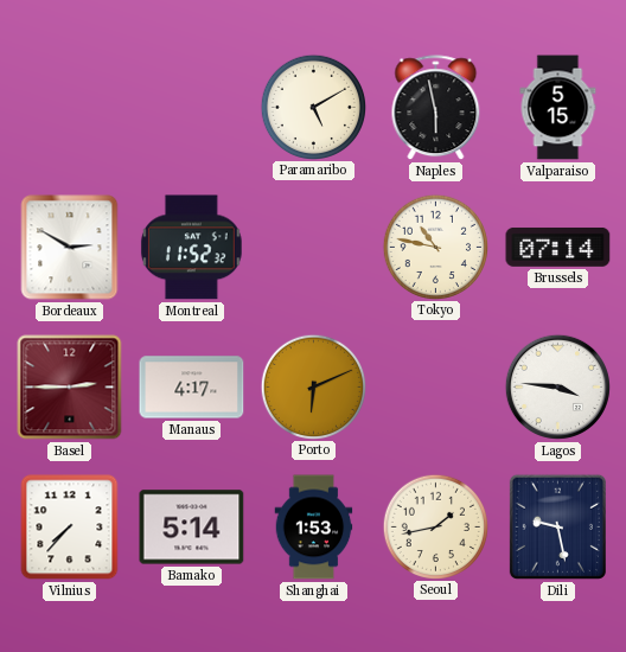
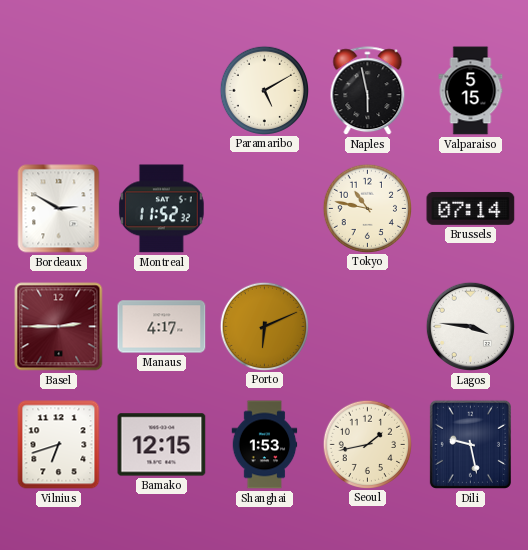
Vilnius: 7:37 -> 6:42 (59, 445)
Bamako: 5:14 -> 12:15 (162, 445)
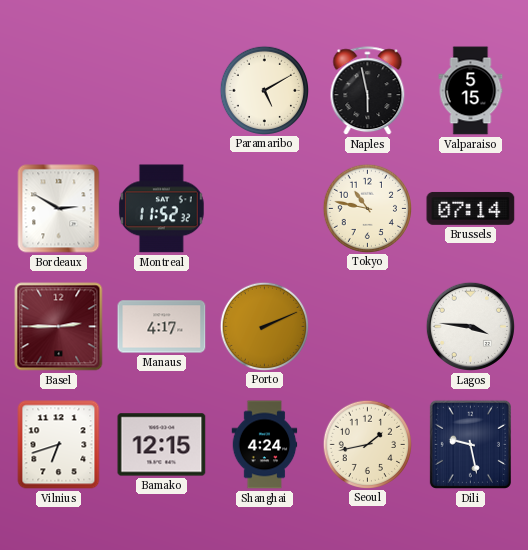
Porto: 6:11 -> 2:11 (264, 326)
Shanghai: 1:53 -> 4:24 (265, 445)
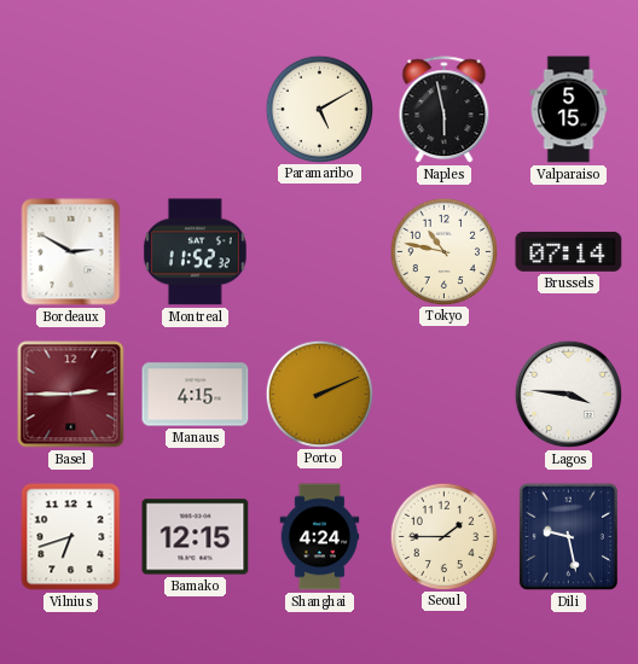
Manaus: 4:17 -> 4:15 (196, 395)
Seoul: 1:43 -> 1:45 (443, 536)
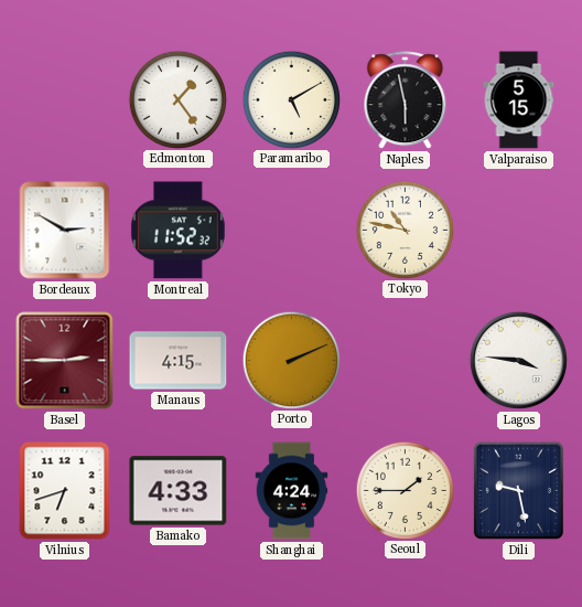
Edmonton: none -> 1:24 (177, 99)
Brussels: 07:14 -> none (569, 251)
Bamako: 12:15 -> 4:33 (179, 491)
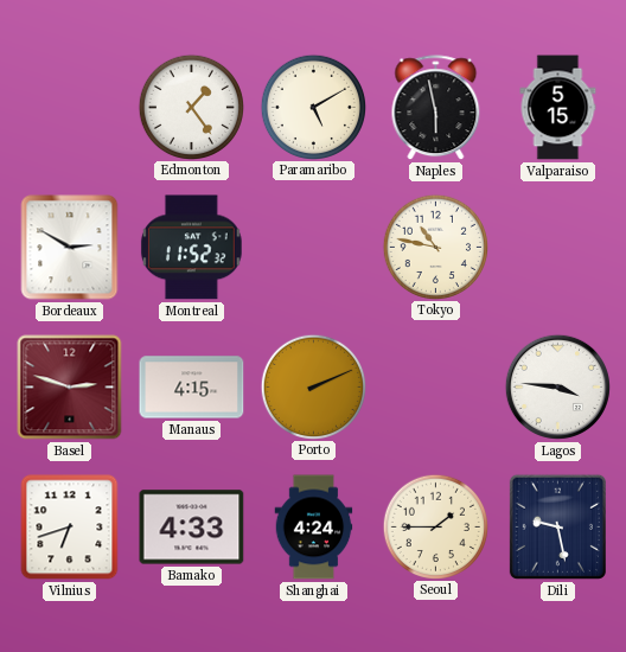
Basel: 2:45 -> 2:48 (70, 388)
